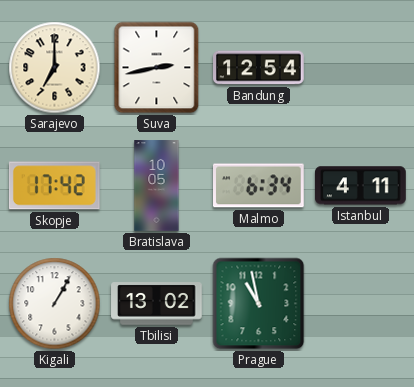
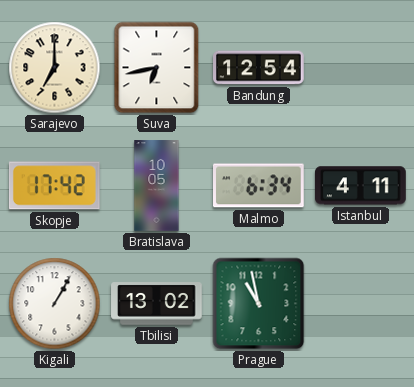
Suva: 2:43 -> 6:43 (157, 68)
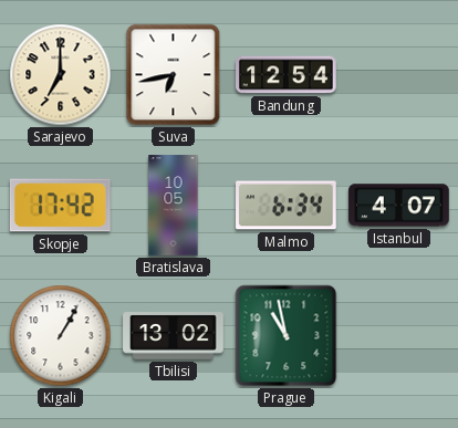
Istanbul: 4:11 -> 4:07 (399, 206)
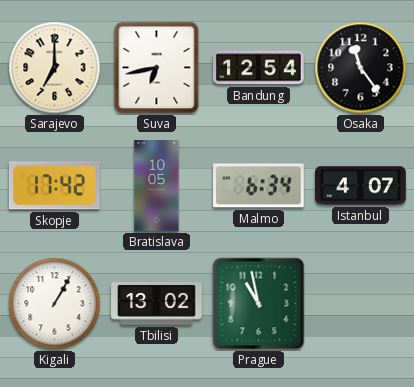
Osaka: none -> 11:24 (361, 68)
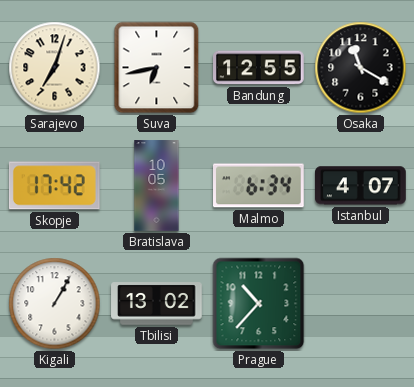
Sarajevo: 7:00 -> 7:03 (55, 68)
Bandung: 12:54 -> 12:55 (259, 68)
Osaka: 11:24 -> 11:20 (361, 68)
Prague: 10:58 -> 10:37 (259, 304)
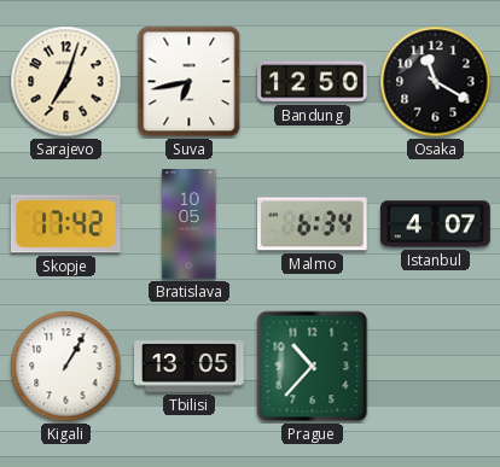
Bandung: 12:55 -> 12:50 (313, 82)
Tbilisi: 13:02 -> 13:05 (190, 367)
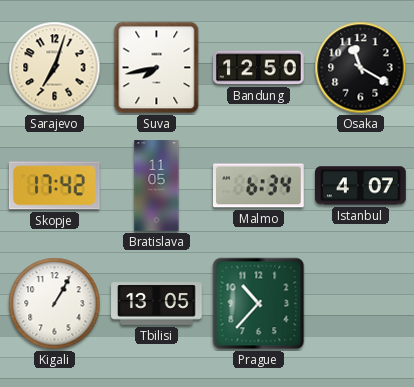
Suva: 6:43 -> 7:43 (157, 68)
Bratislava: 10:05 -> 11:05 (157, 186)
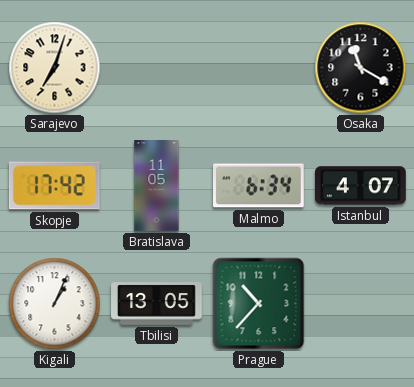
Suva: 7:43 -> none (157, 68)
Bandung: 12:50 -> none (259, 68)
Kigali: 1:05 -> 1:04 (55, 304)
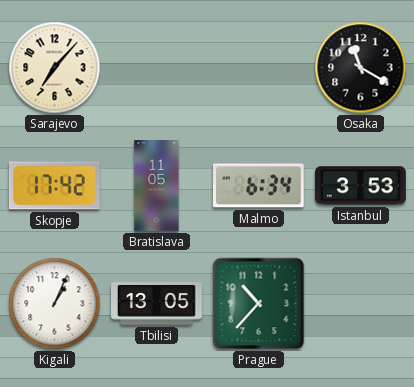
Sarajevo: 7:03 -> 7:07 (55, 68)
Istanbul: 4:07 -> 3:53 (361, 186)
